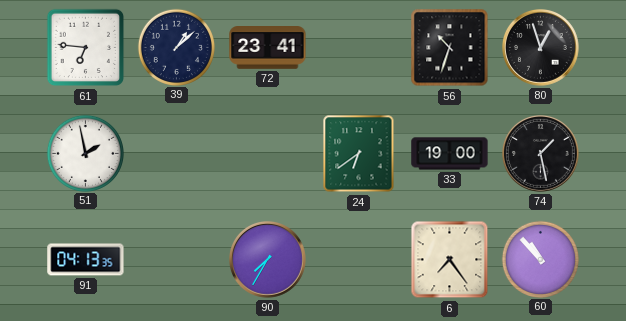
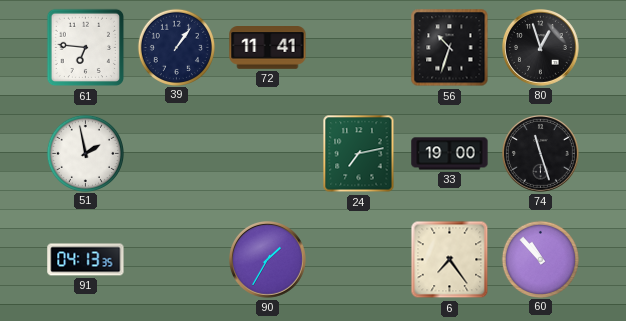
39: 1:08 -> 1:06 (176, 47)
72: 23:41 -> 11:41 (268, 48)
24: 6:39 -> 7:13 (359, 154)
74: 1:28 -> 11:27 (541, 154)
90: 7:35 -> 1:35 (268, 260)
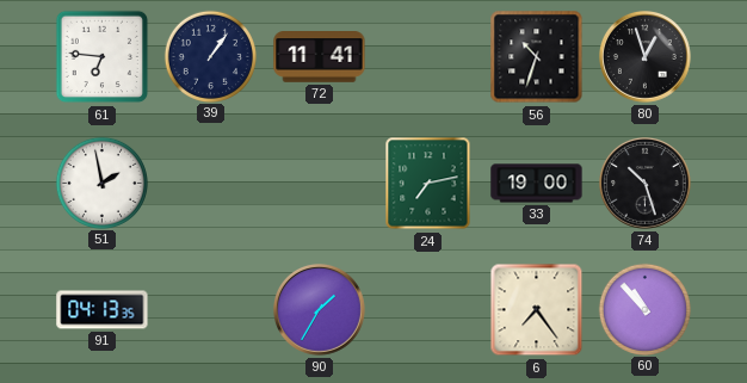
74: 11:27 -> 10:27 (646, 184)
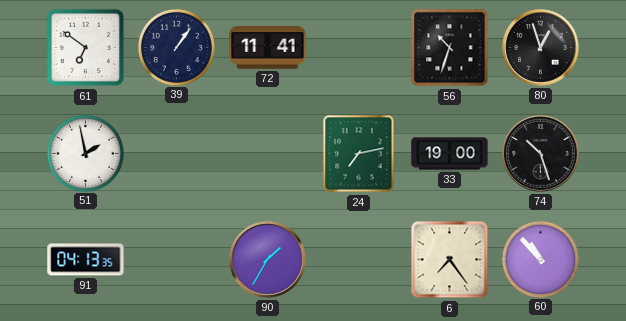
61: 6:46 -> 6:51 (86, 48)
